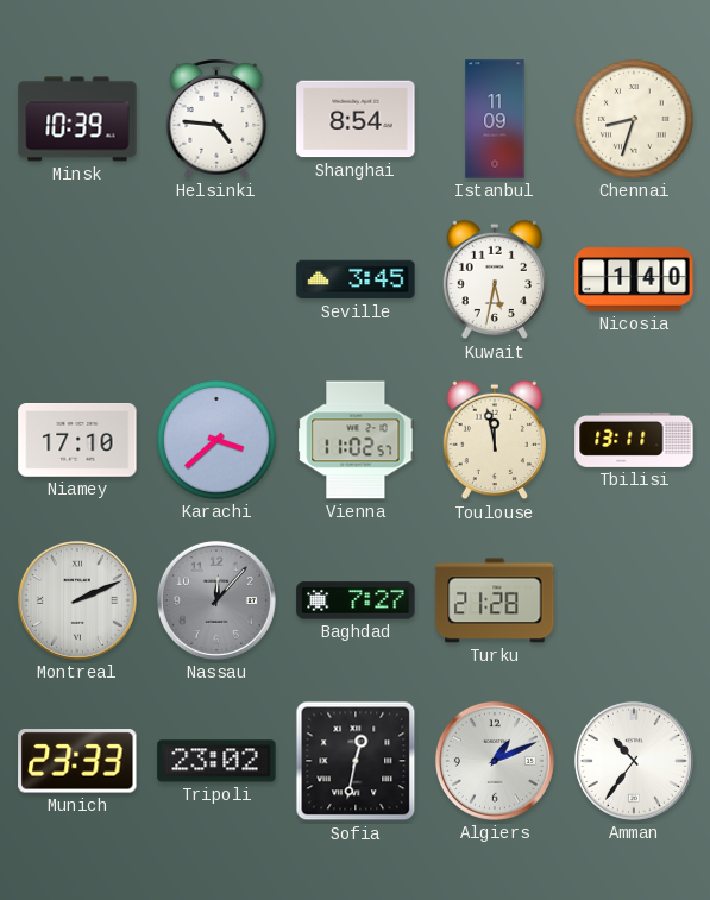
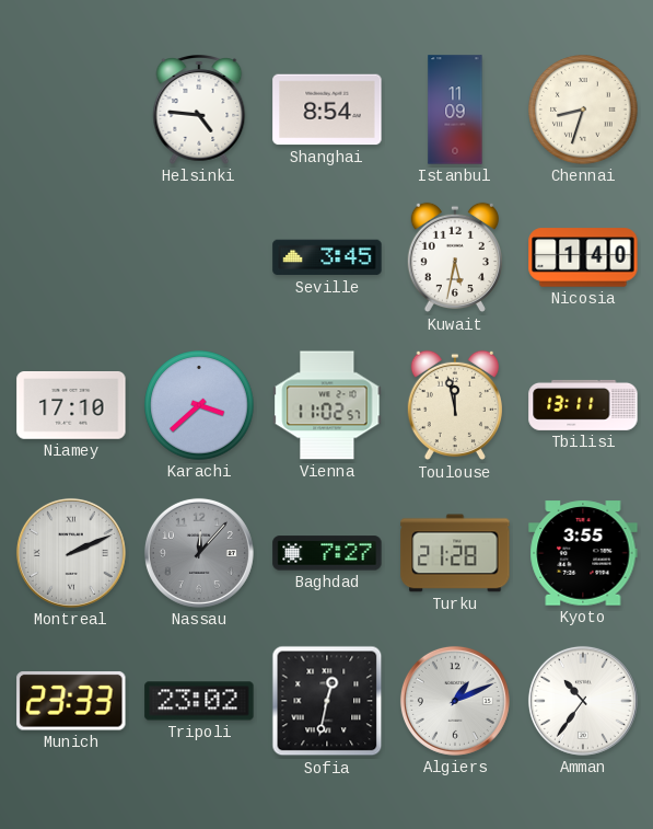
Minsk: 10:39 -> none (77, 119)
Kyoto: none -> 3:55 (583, 553)
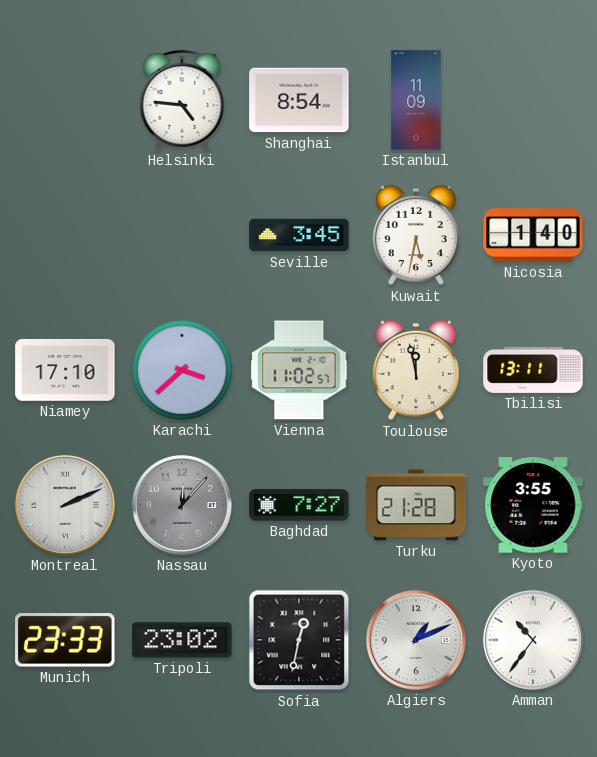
Chennai: 8:33 -> none (583, 110)
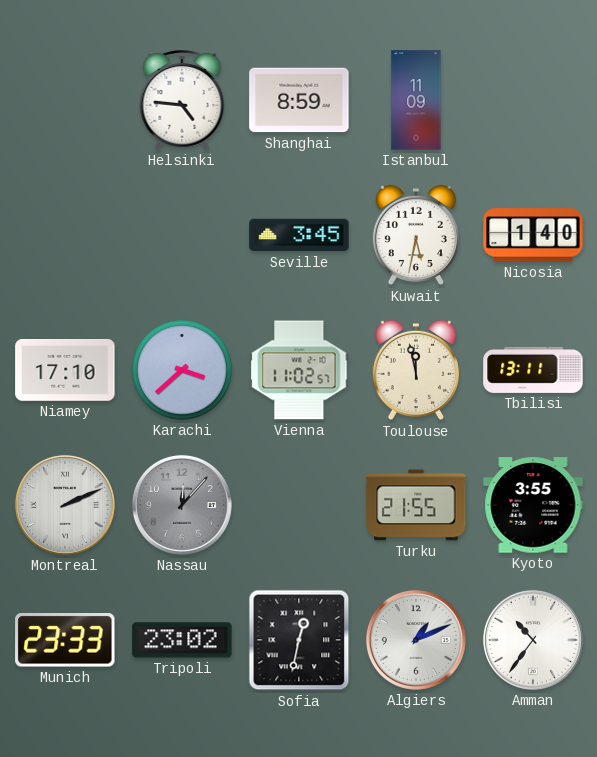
Shanghai: 8:54 -> 8:59 (299, 100)
Baghdad: 7:27 -> none (299, 505)
Turku: 21:28 -> 21:55 (416, 505)
